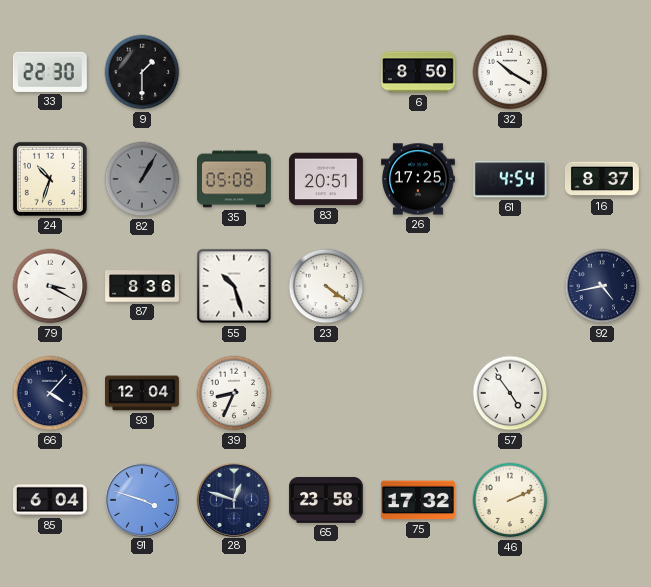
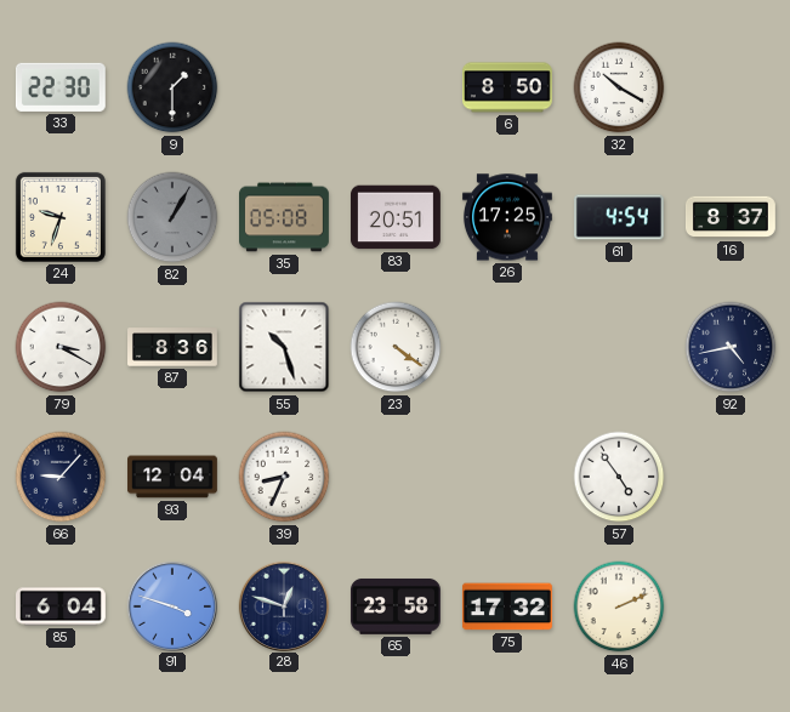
24: 10:33 -> 9:33 (61, 217)
66: 4:07 -> 9:07 (61, 477)
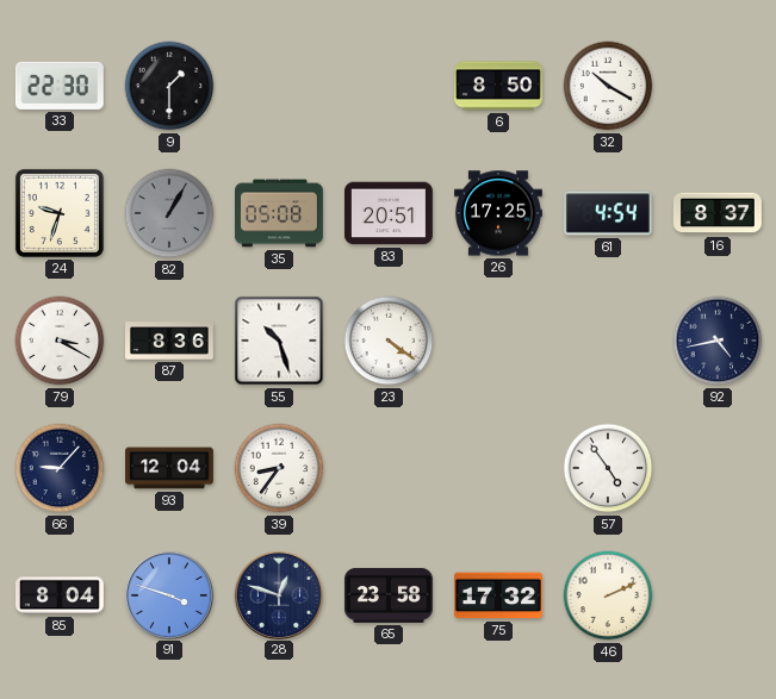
39: 8:34 -> 8:36 (279, 468)
85: 6:04 -> 8:04 (61, 595)
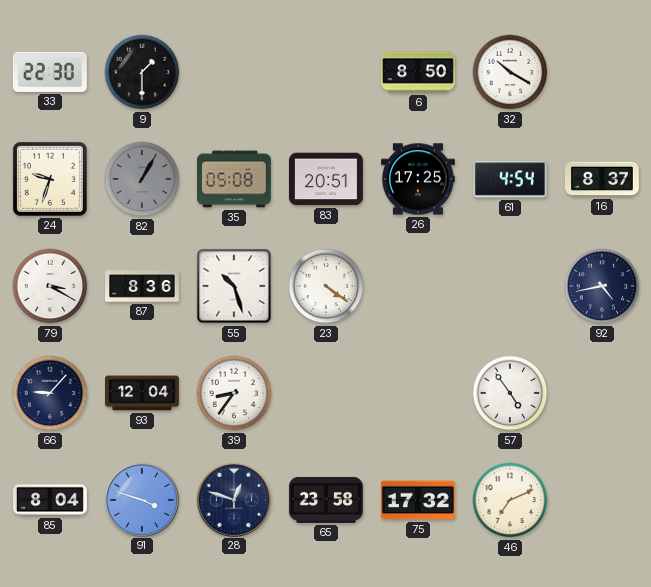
46: 2:11 -> 7:11 (510, 500)
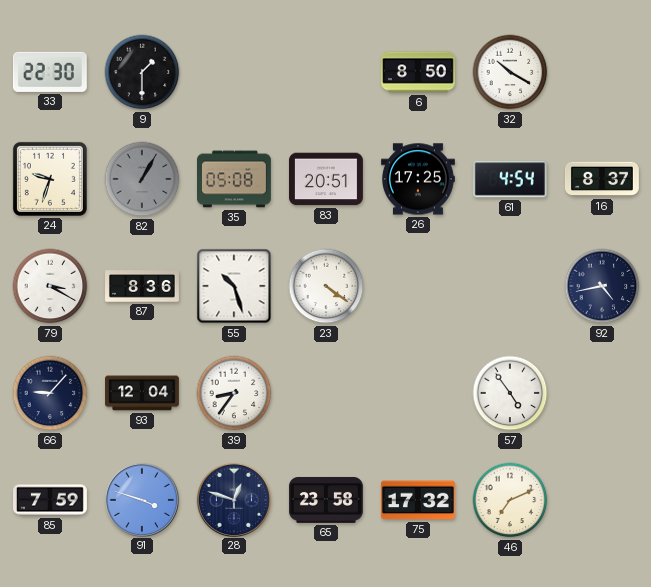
85: 8:04 -> 7:59 (51, 500)
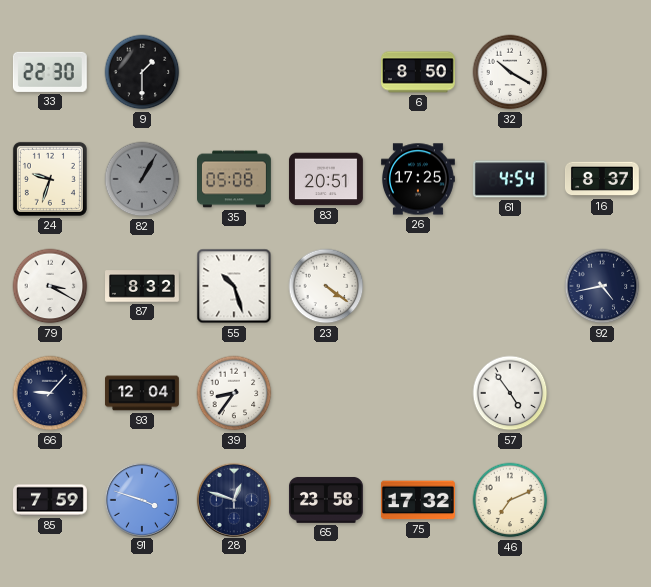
87: 8:36 -> 8:32 (143, 286)
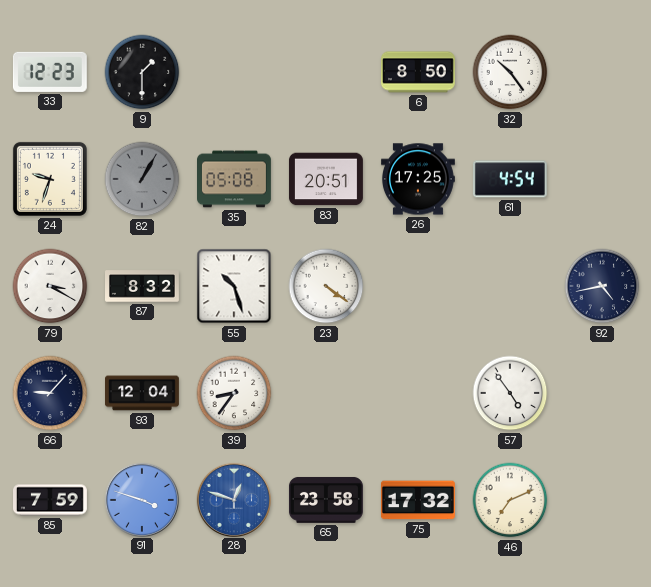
33: 22:30 -> 12:23 (50, 72)
32: 10:20 -> 10:24 (510, 72)
16: 8:37 -> none (602, 179)
28 dial: navy -> blue (233, 499)
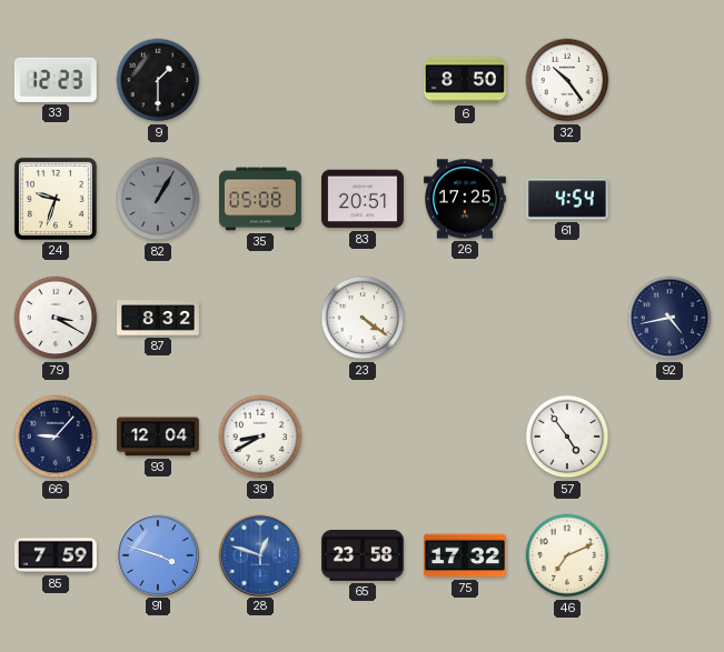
55: 10:27 -> none (234, 286)
39: 8:36 -> 8:40 (260, 437)
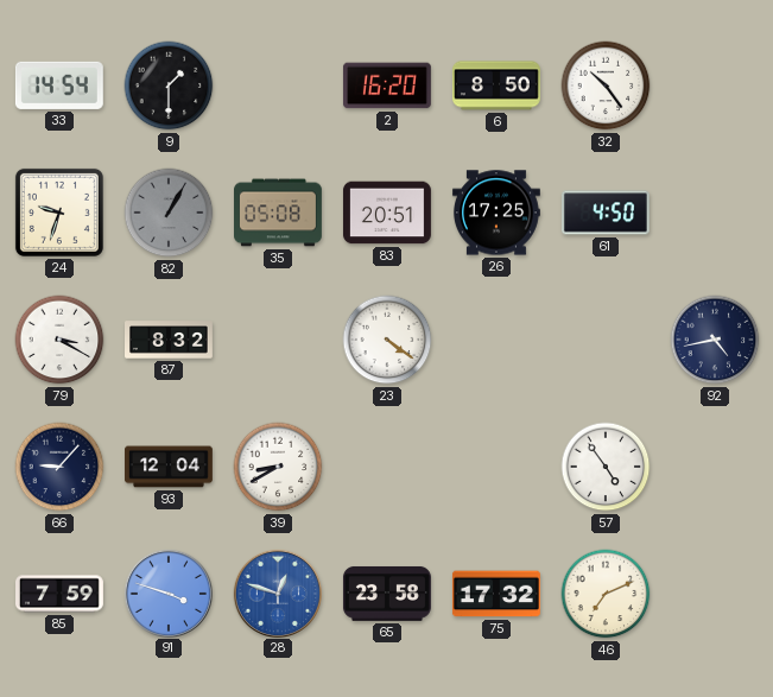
33: 12:23 -> 14:54 (59, 85)
2: none -> 16:20 (387, 85)
61: 4:54 -> 4:50 (606, 213)
